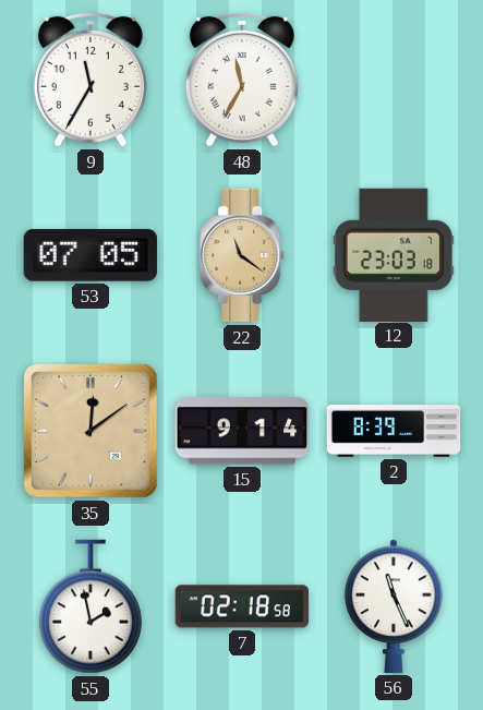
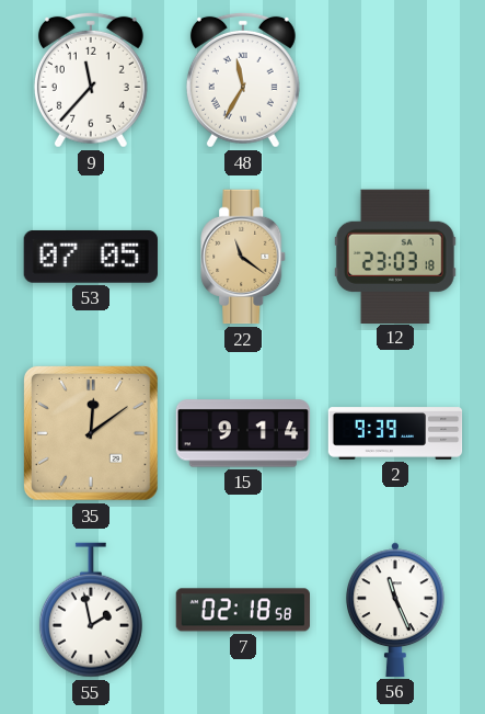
9: 11:35 -> 11:37 (91, 80)
2: 8:39 -> 9:39 (395, 433)
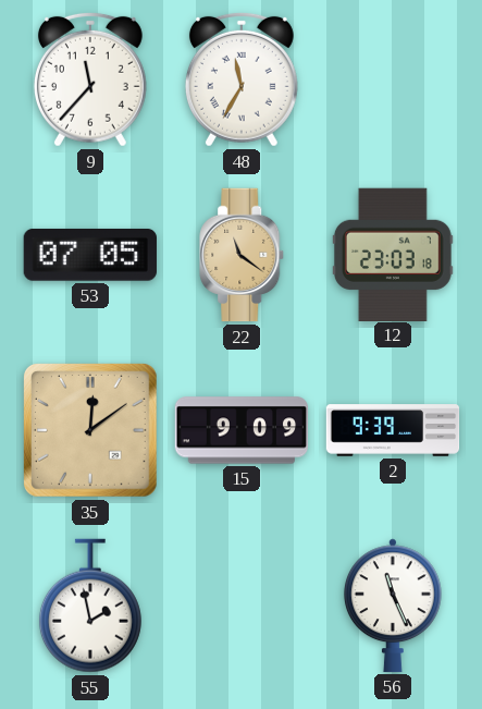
15: 9:14 -> 9:09 (242, 430)
7: 02:18 -> none (242, 610)
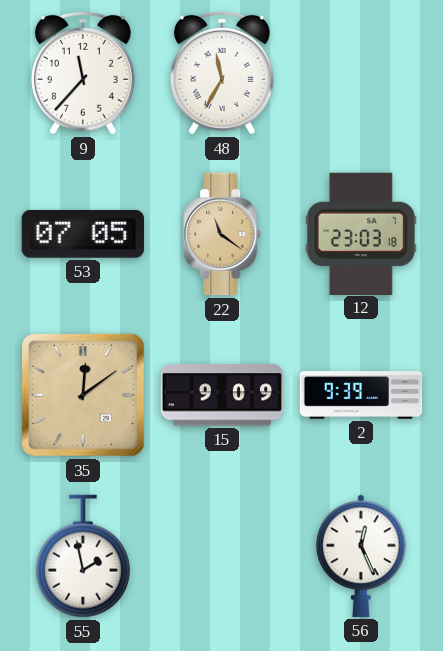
56: 11:26 -> 12:26 (361, 556)
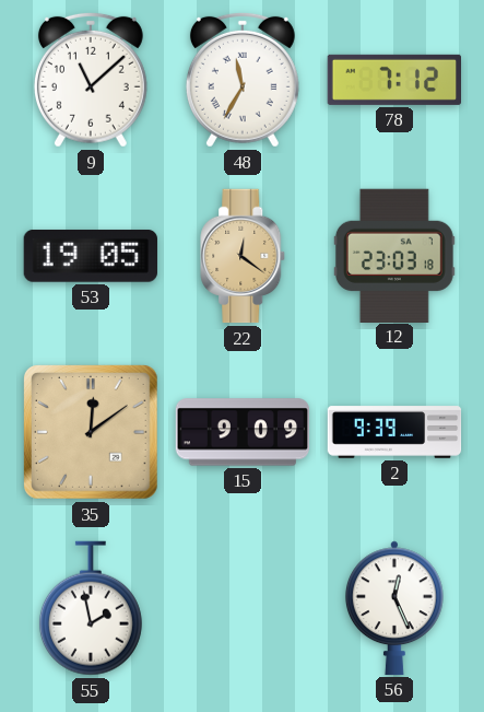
9: 11:37 -> 11:08 (91, 80)
78: none -> 7:12 (393, 80)
53: 07:05 -> 19:05 (91, 256)
22: 11:21 -> 12:21 (244, 256)
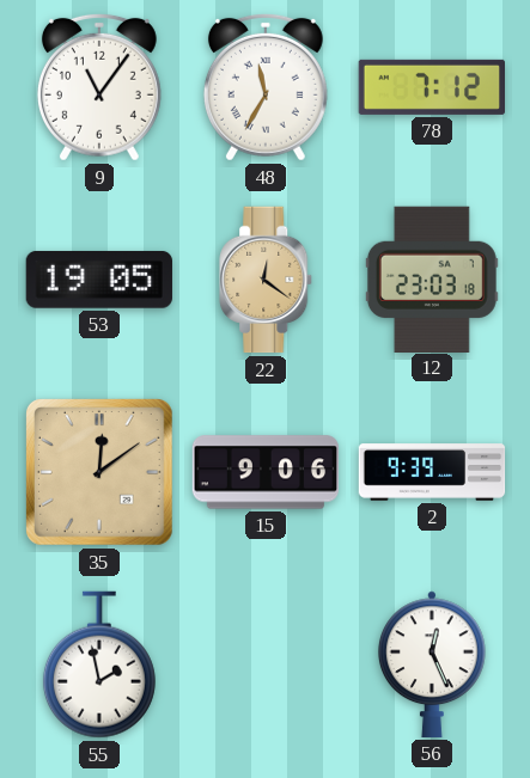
9: 11:08 -> 11:06 (99, 87)
15: 9:09 -> 9:06 (266, 472)
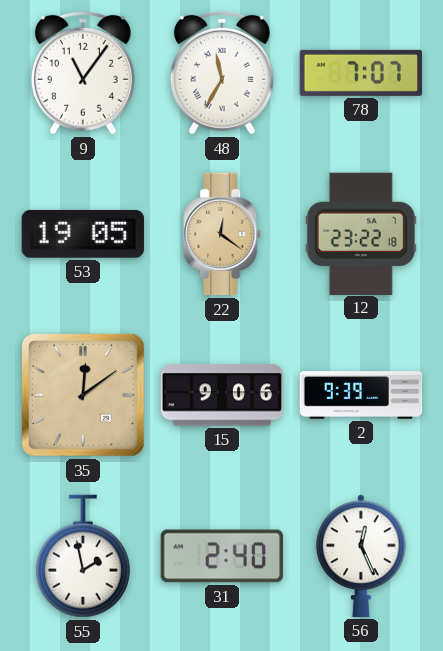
78: 7:12 -> 7:07 (360, 73)
12: 23:03 -> 23:22 (361, 233)
31: none -> 2:40 (221, 556)
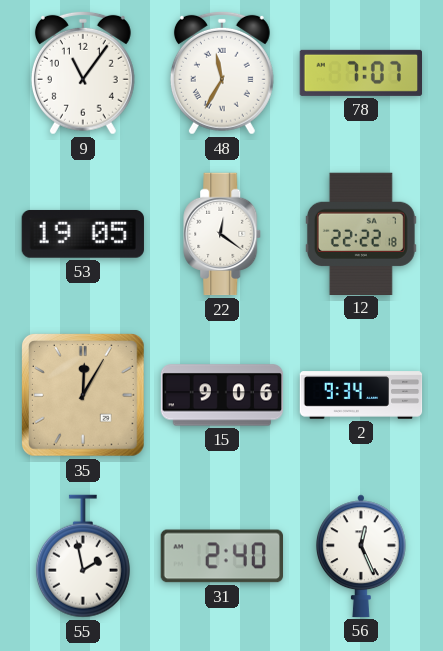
22 dial: champagne -> white (223, 234)
12: 23:22 -> 22:22 (361, 233)
35: 12:09 -> 12:05 (83, 395)
2: 9:39 -> 9:34 (361, 395)
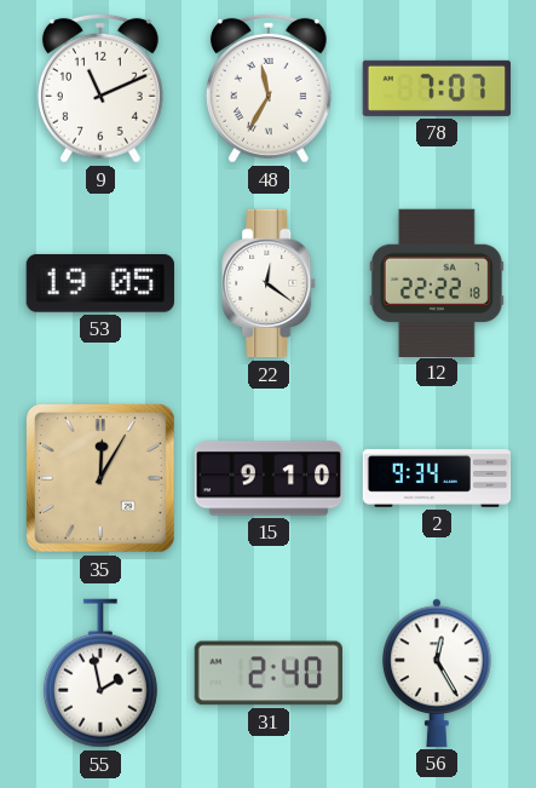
9: 11:06 -> 11:11 (100, 88)
15: 9:06 -> 9:10 (269, 478)
56: 12:26 -> 12:25 (437, 673)
